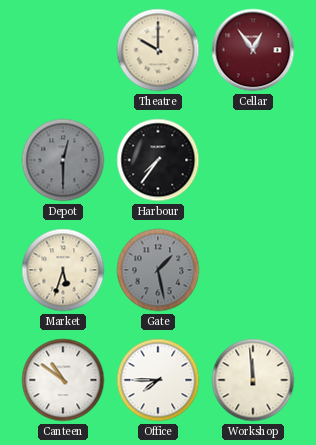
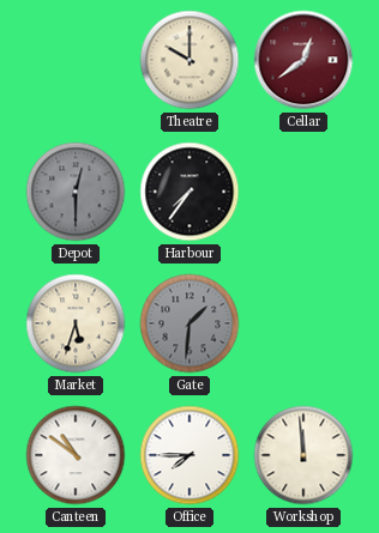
Cellar: 12:54 -> 12:39 (303, 60)
Gate: 1:28 -> 1:31 (189, 323)
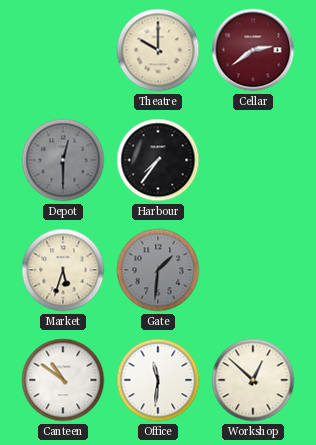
Cellar: 12:39 -> 2:39 (253, 50)
Office: 7:45 -> 11:31 (158, 380)
Workshop: 11:59 -> 12:52 (253, 380)
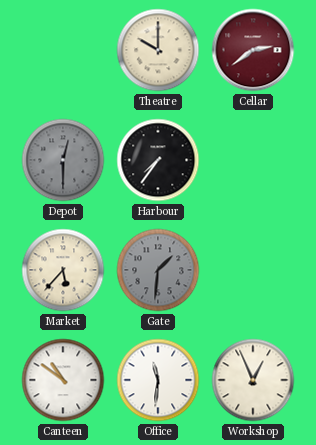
Market: 5:33 -> 5:37 (63, 270)
Workshop: 12:52 -> 12:56 (253, 380)
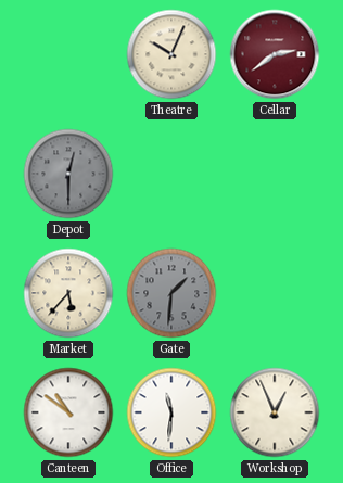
Theatre: 10:00 -> 10:04 (171, 54)
Harbour: 7:36 -> none (158, 160)
